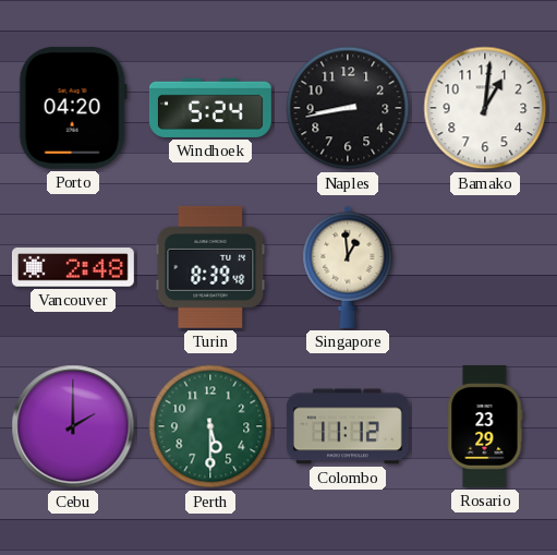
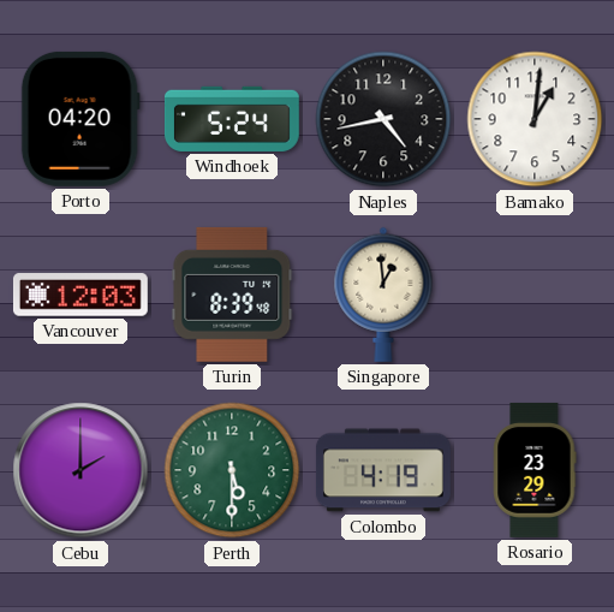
Naples: 8:43 -> 4:43 (383, 119)
Vancouver: 2:48 -> 12:03 (81, 295)
Colombo: 11:12 -> 4:19 (383, 470)
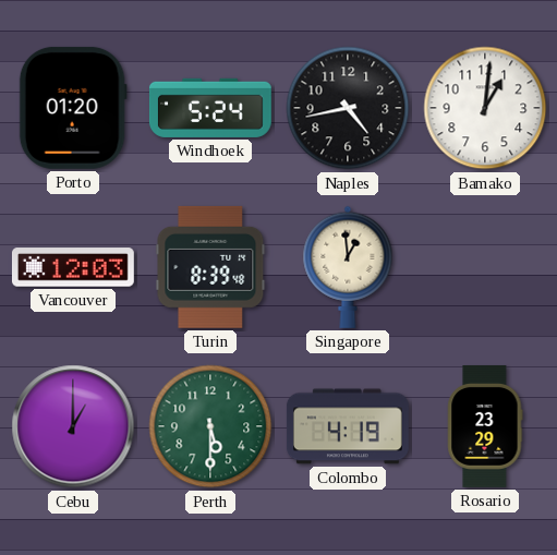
Porto: 04:20 -> 01:20 (73, 108)
Cebu: 2:00 -> 1:00 (73, 426)
